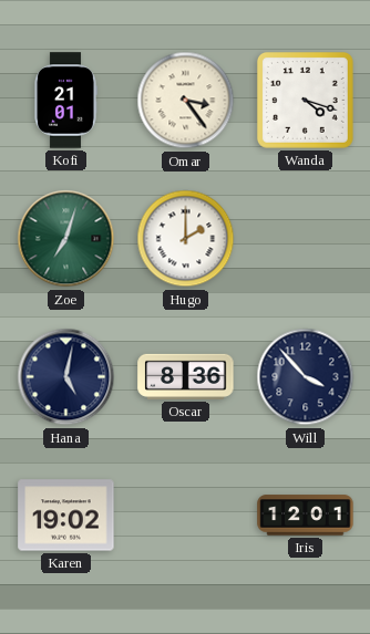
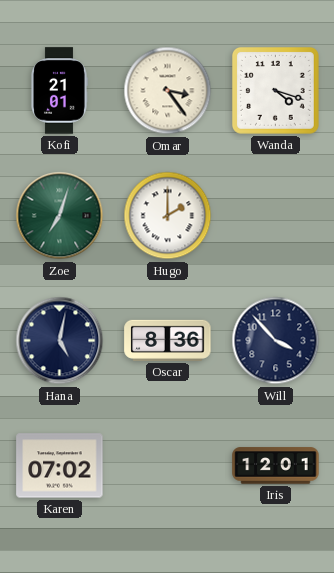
Karen: 19:02 -> 07:02 (60, 466)
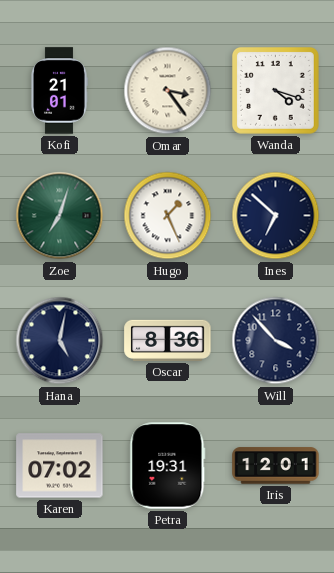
Hugo: 2:00 -> 1:26 (168, 216)
Ines: none -> 6:52 (276, 216)
Petra: none -> 19:31 (168, 466)
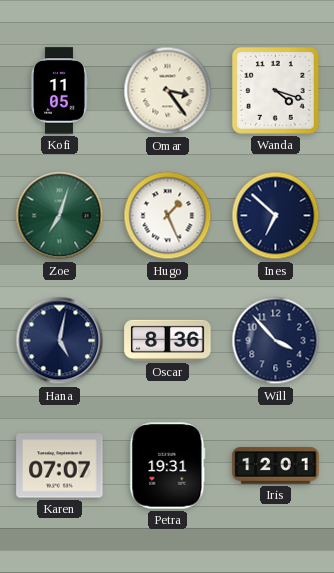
Kofi: 21:01 -> 11:05 (60, 91)
Karen: 07:02 -> 07:07 (60, 466)
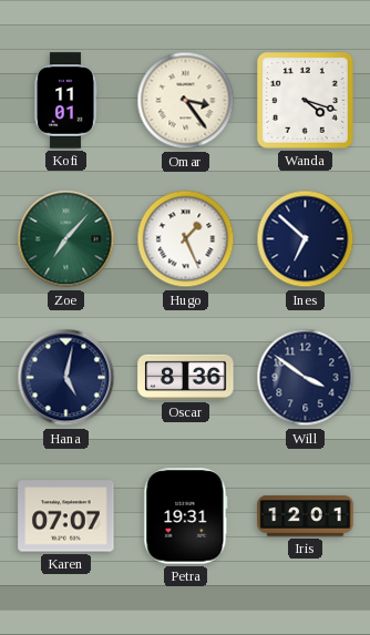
Kofi: 11:05 -> 11:01 (66, 101)
Zoe: 7:03 -> 7:07 (66, 239)
Will: 3:53 -> 3:51 (306, 378)
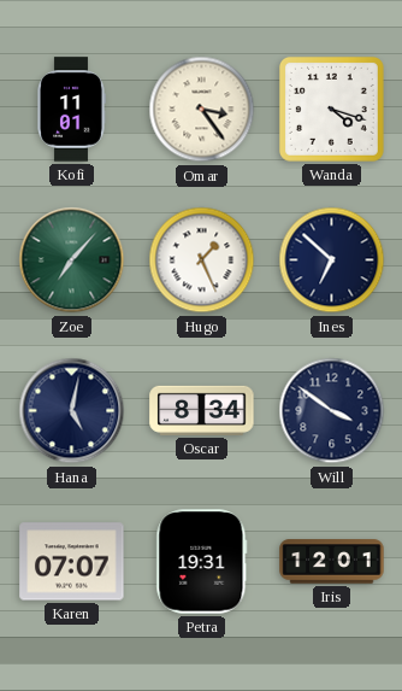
Oscar: 8:36 -> 8:34 (202, 410)
